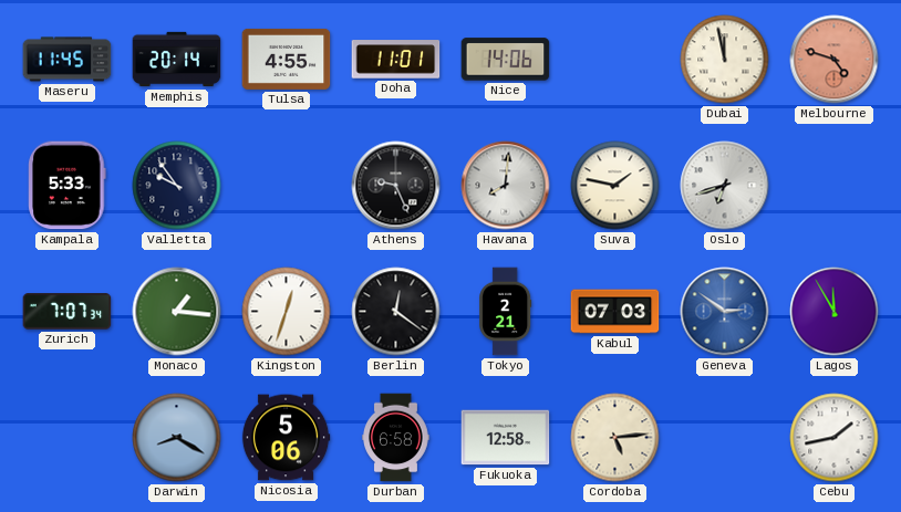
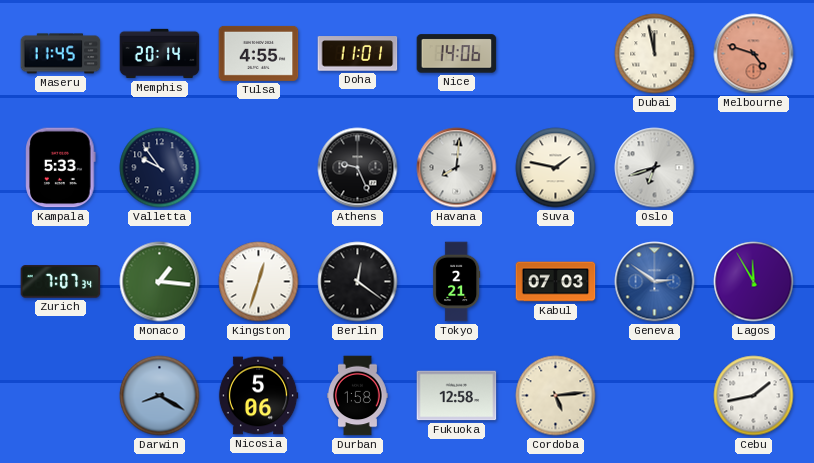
Durban: 6:58 -> 1:58 (358, 396)
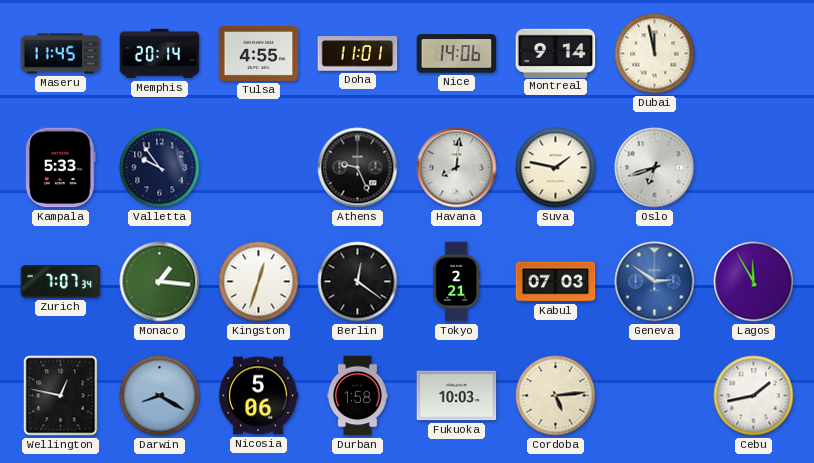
Montreal: none -> 9:14 (556, 53)
Melbourne: 4:48 -> none (754, 54)
Wellington: none -> 12:47 (61, 396)
Fukuoka: 12:58 -> 10:03 (457, 396)
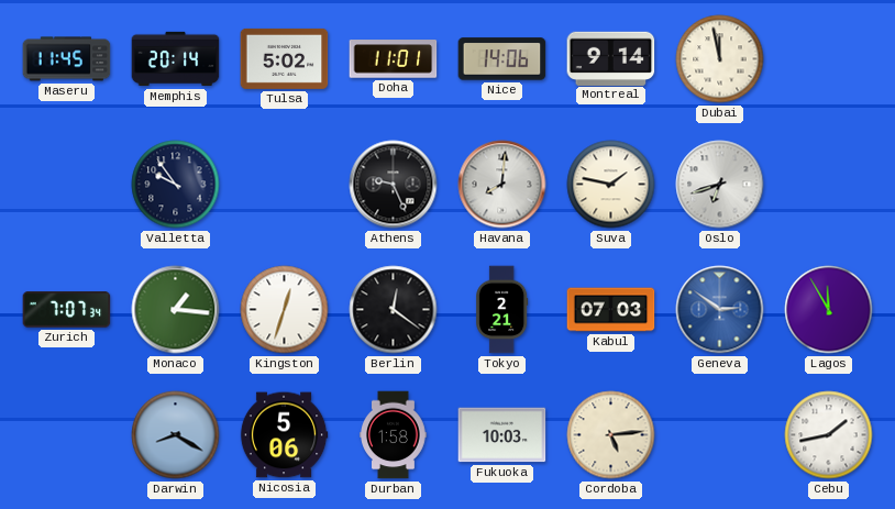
Tulsa: 4:55 -> 5:02 (285, 58)
Kampala: 5:33 -> none (61, 168)
Wellington: 12:47 -> none (61, 396)
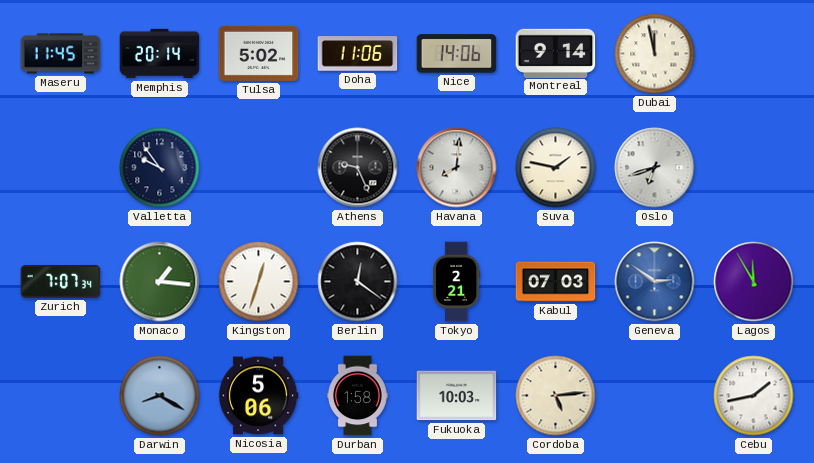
Doha: 11:01 -> 11:06 (358, 54)
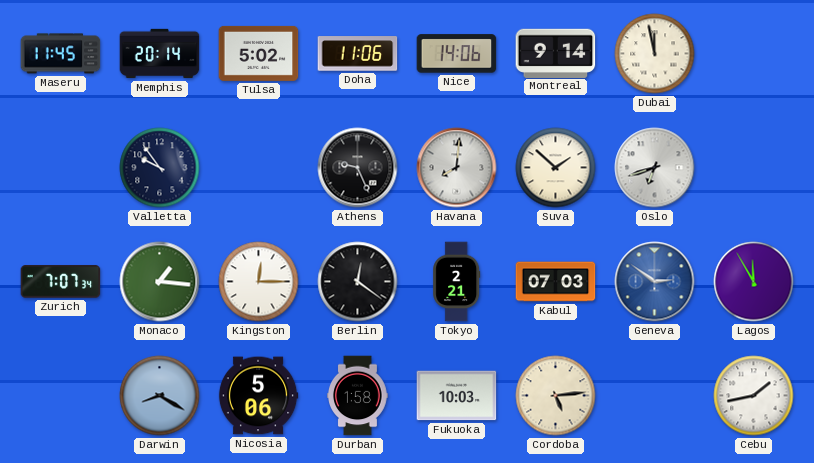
Suva: 1:47 -> 1:52 (556, 168)
Kingston: 12:33 -> 12:15 (259, 282)
